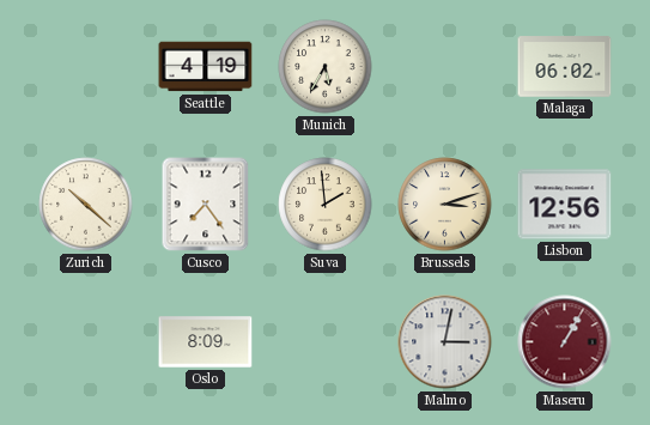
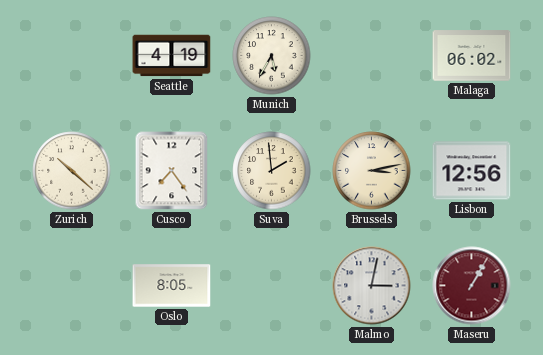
Brussels: 3:12 -> 3:13 (372, 171)
Oslo: 8:09 -> 8:05 (172, 286)
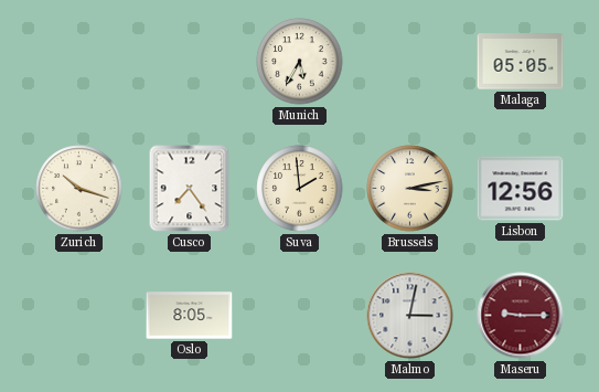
Seattle: 4:19 -> none (172, 56)
Malaga: 06:02 -> 05:05 (521, 62)
Zurich: 10:22 -> 10:18 (79, 189)
Maseru: 1:05 -> 9:15 (521, 316)
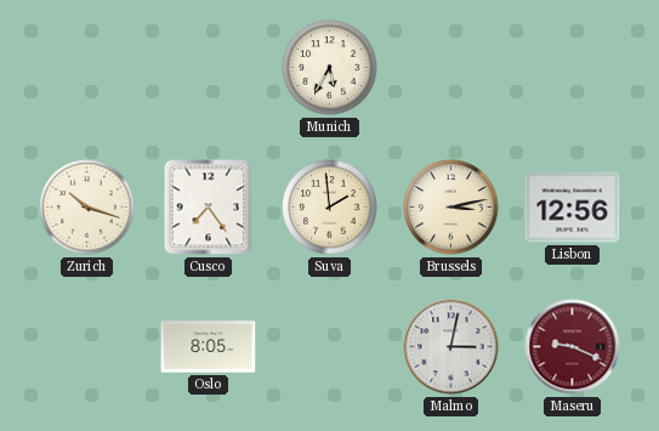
Malaga: 05:05 -> none (521, 62)
Maseru: 9:15 -> 9:19 (573, 347)
